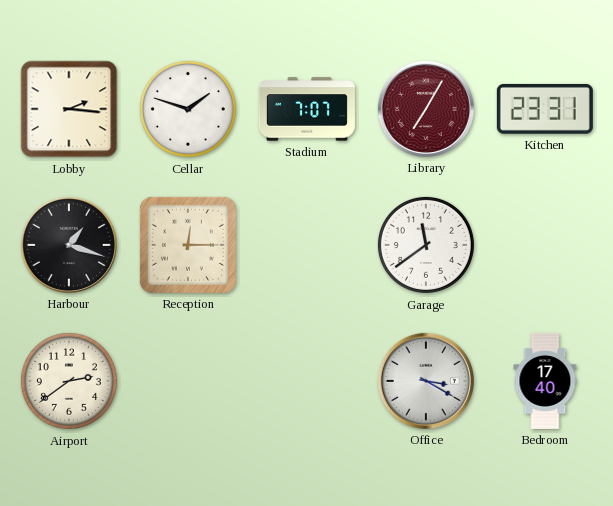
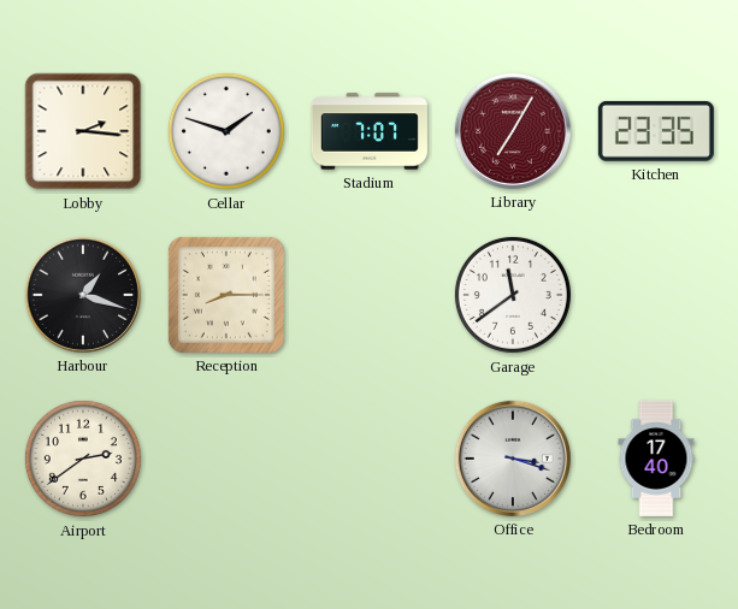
Kitchen: 23:31 -> 23:35 (656, 131)
Reception: 12:15 -> 8:15 (226, 295)
Office: 3:20 -> 3:18 (513, 459)
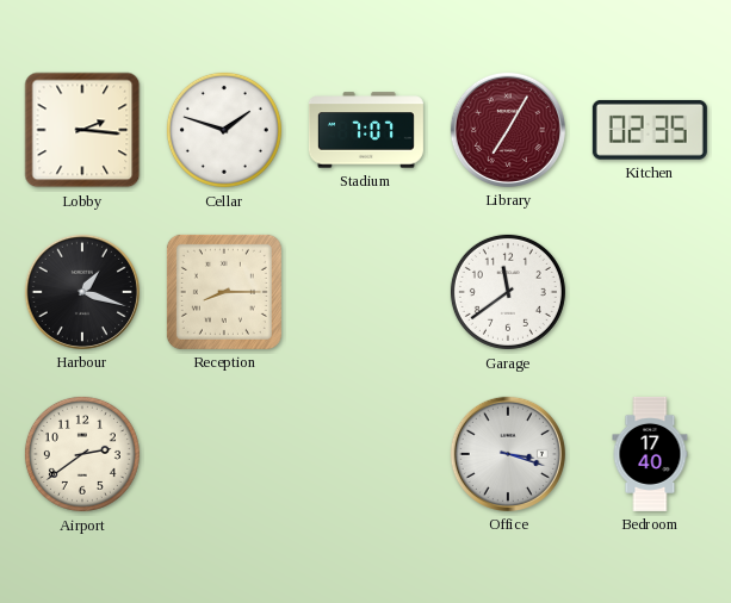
Kitchen: 23:35 -> 02:35 (650, 130)
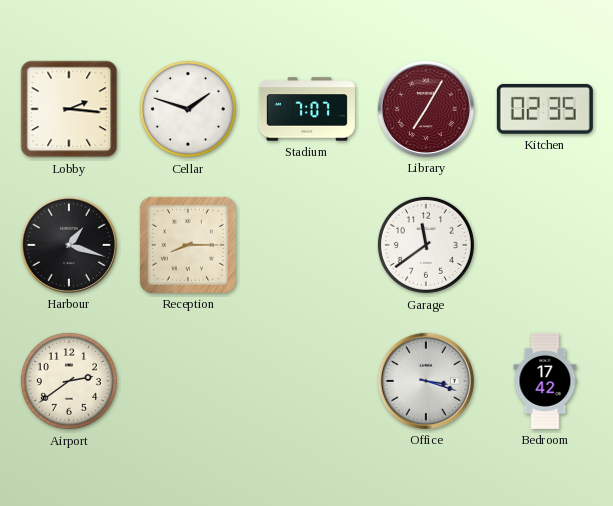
Bedroom: 17:40 -> 17:42 (545, 381)
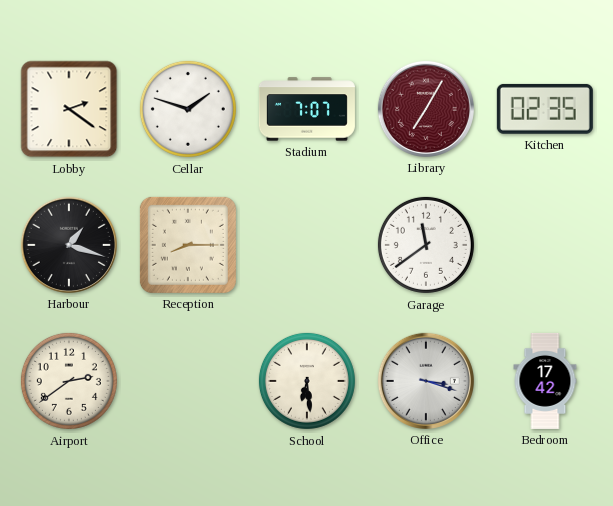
Lobby: 2:16 -> 2:21 (69, 109)
School: none -> 6:29 (307, 381)
